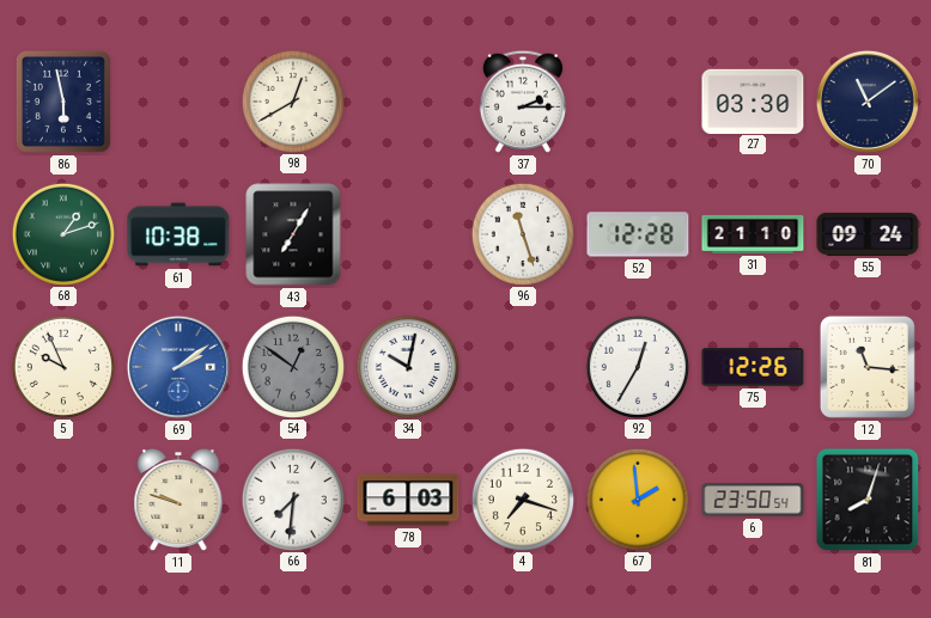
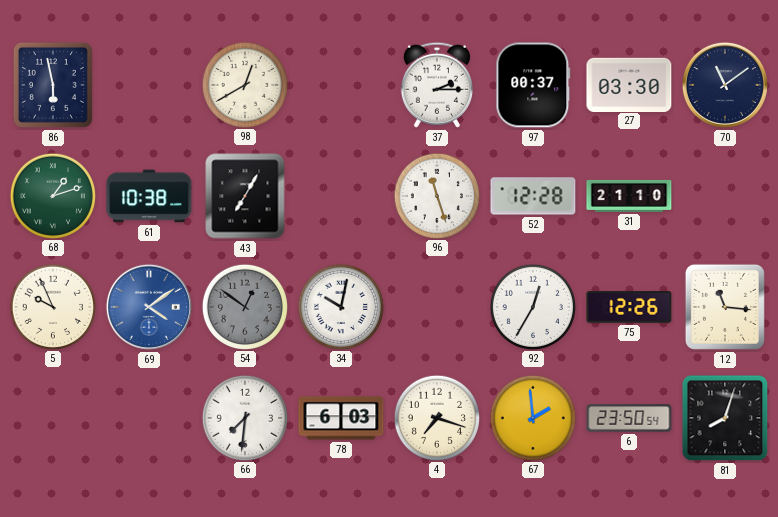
97: none -> 00:37 (533, 85)
55: 09:24 -> none (868, 234)
69: 2:09 -> 4:09 (149, 307)
11: 9:48 -> none (178, 500)
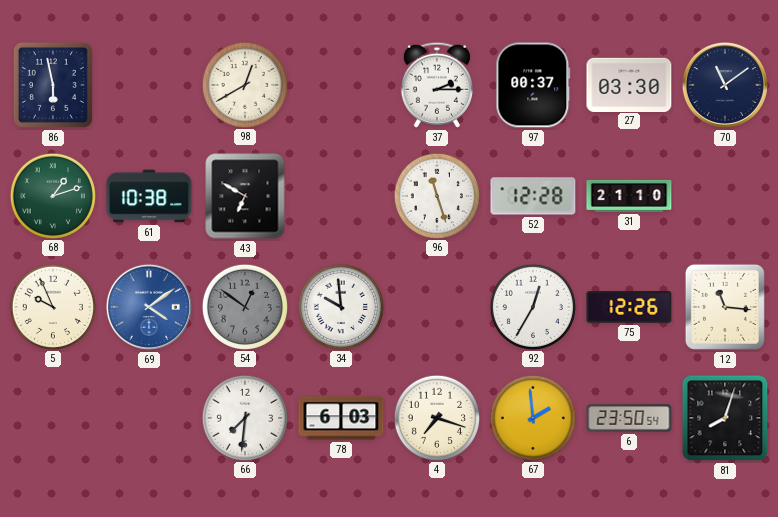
43: 7:05 -> 6:50 (245, 196)
34: 10:02 -> 9:59 (340, 306)
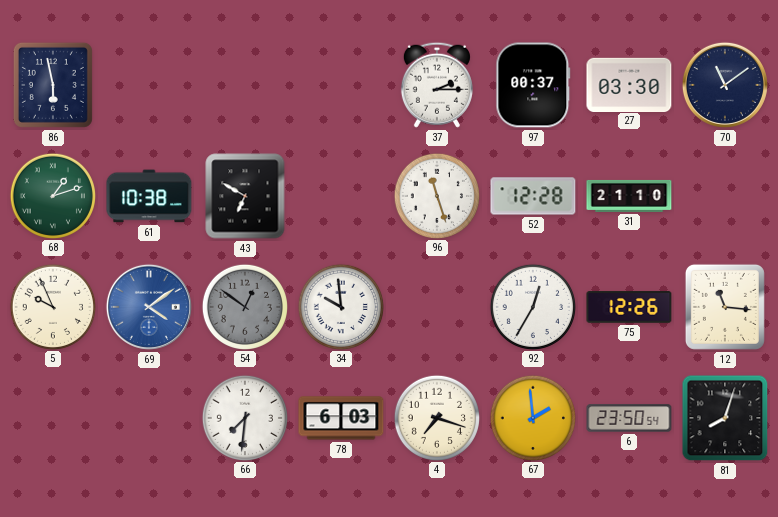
98: 12:40 -> none (244, 84)
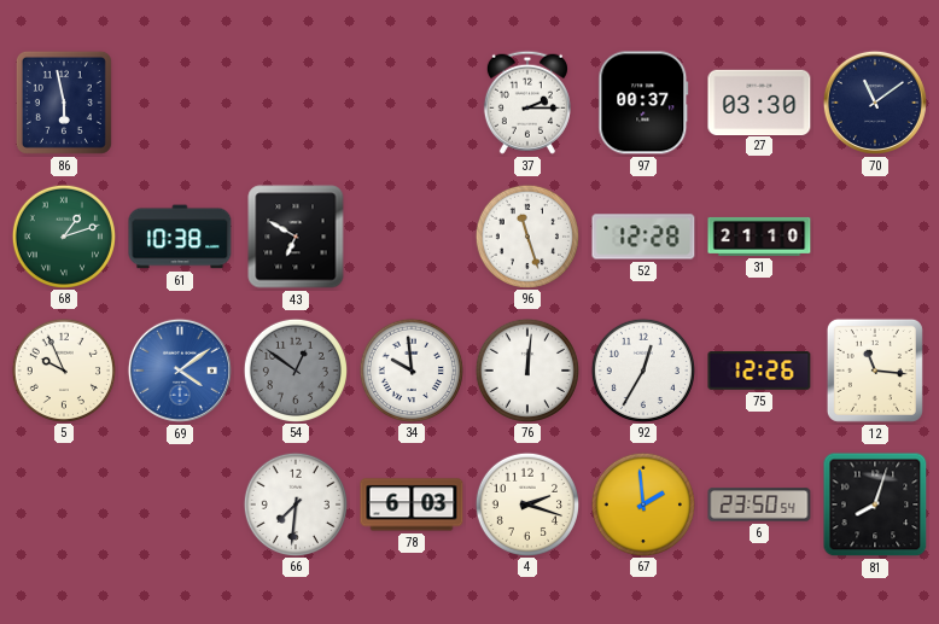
76: none -> 12:01 (526, 369)
4: 7:18 -> 2:18 (526, 503)
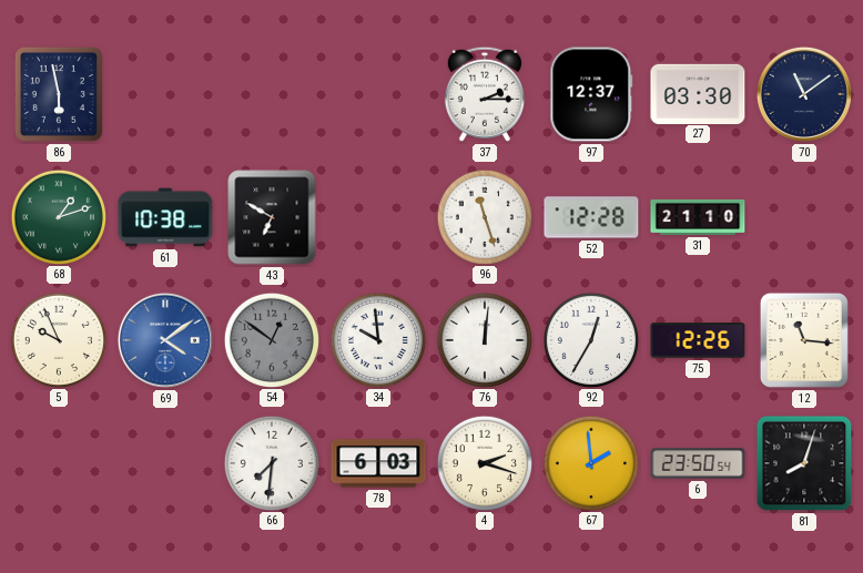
97: 00:37 -> 12:37 (591, 94)
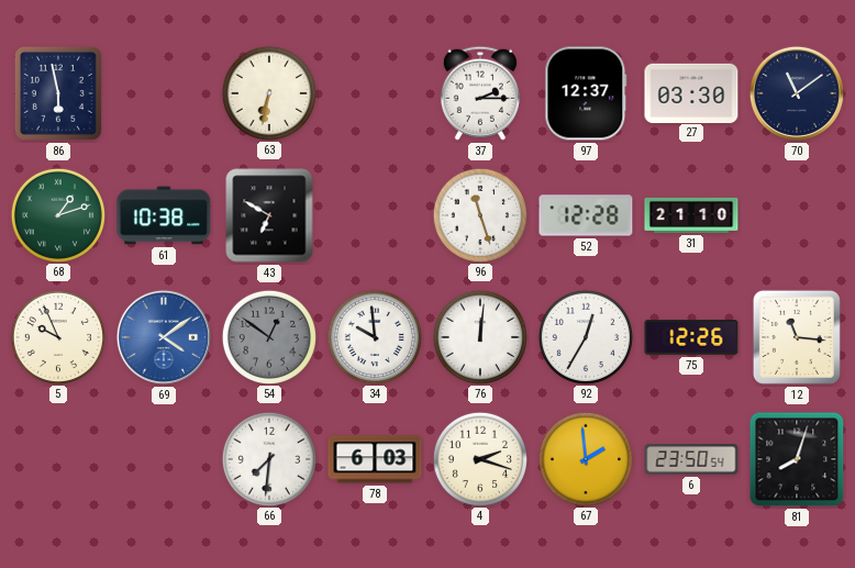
63: none -> 6:32 (268, 92)
